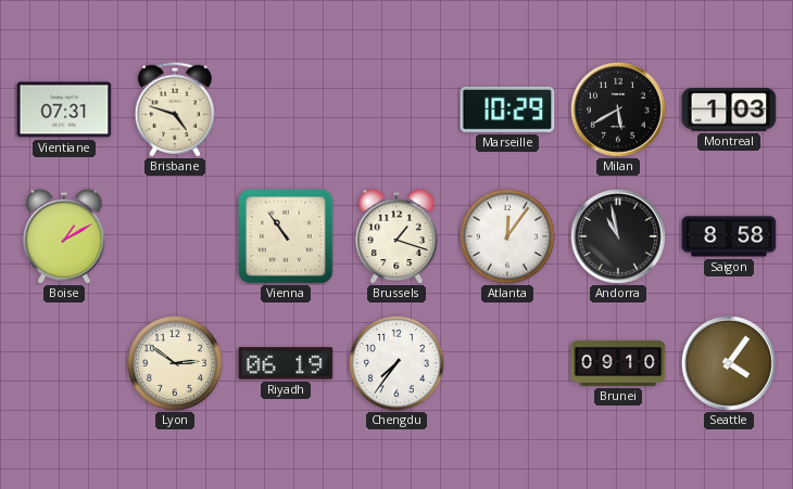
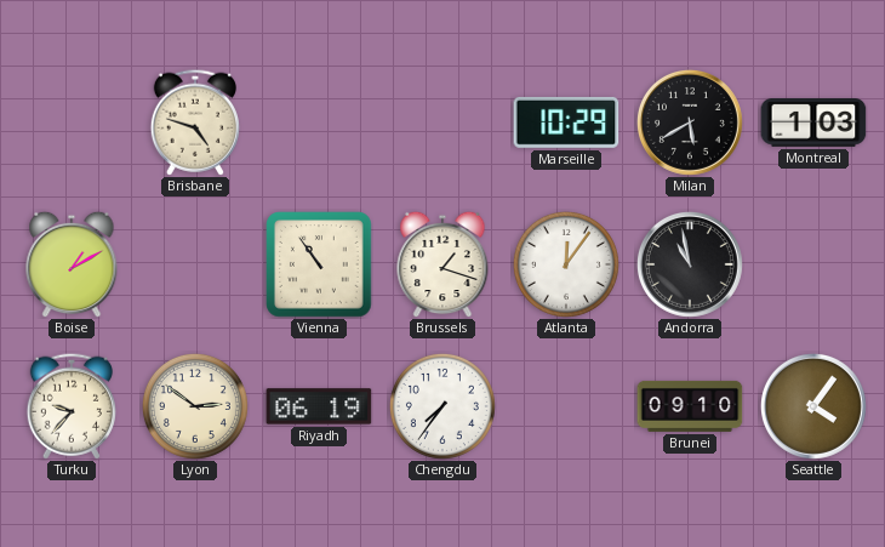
Vientiane: 07:31 -> none (64, 110)
Saigon: 8:58 -> none (729, 236)
Turku: none -> 9:37 (72, 406)
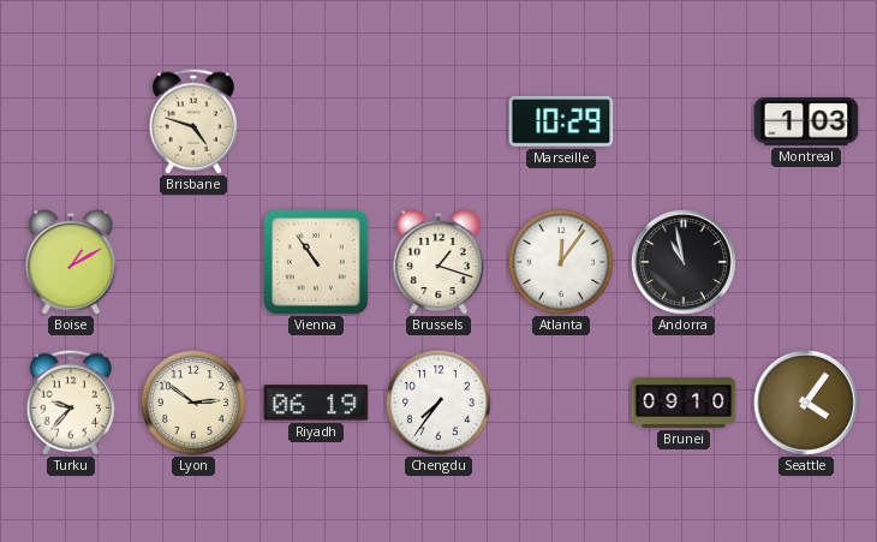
Milan: 5:40 -> none (690, 122)
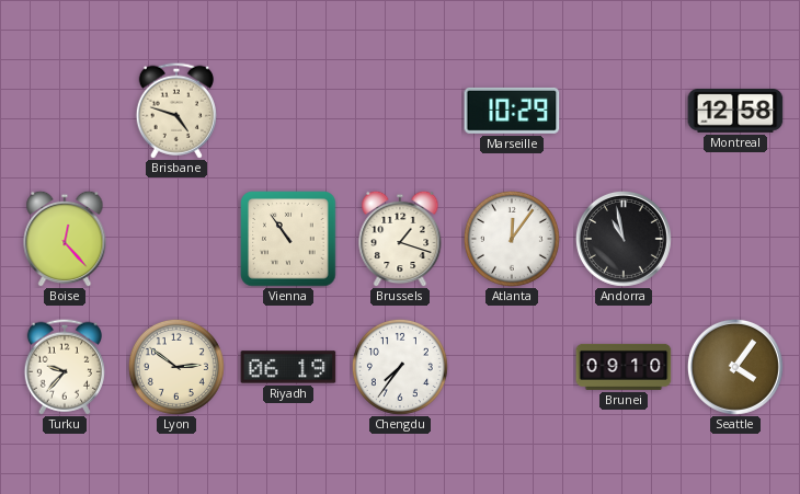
Montreal: 1:03 -> 12:58 (735, 112)
Boise: 1:10 -> 12:23 (65, 239)
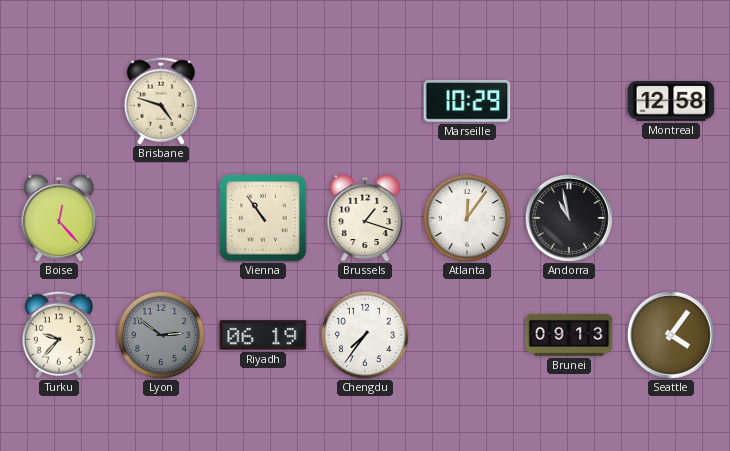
Lyon dial: cream -> grey (161, 335)
Brunei: 09:10 -> 09:13 (569, 335)
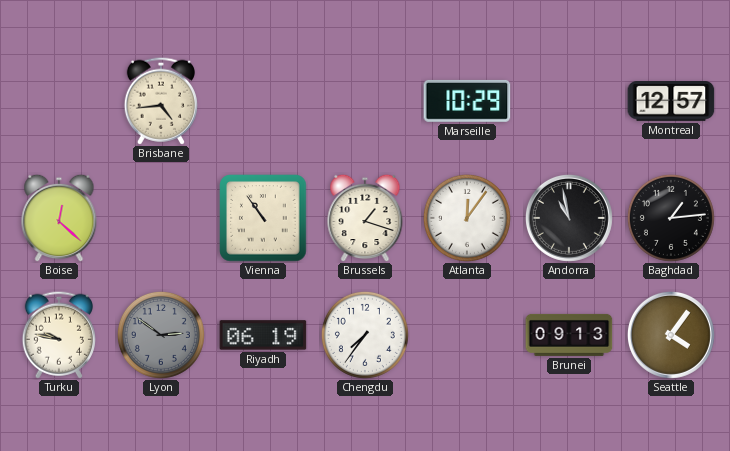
Brisbane: 4:48 -> 4:44 (161, 101)
Montreal: 12:58 -> 12:57 (671, 102)
Boise: 12:23 -> 12:22 (59, 218)
Baghdad: none -> 1:14 (671, 218)
Turku: 9:37 -> 9:47 (59, 335)
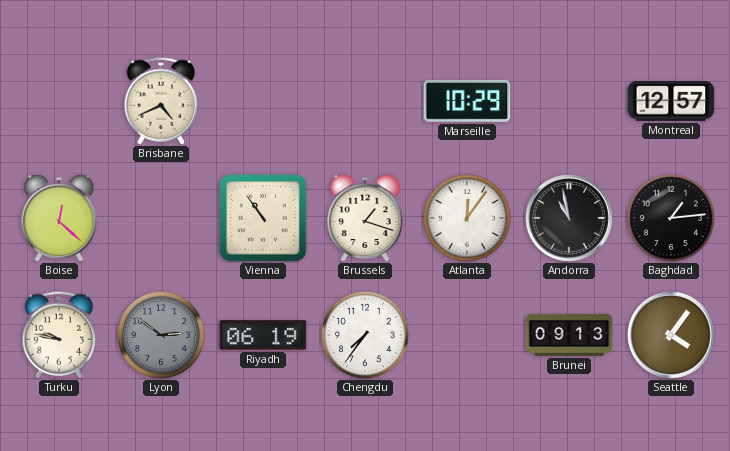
Brisbane: 4:44 -> 4:41 (161, 101)
